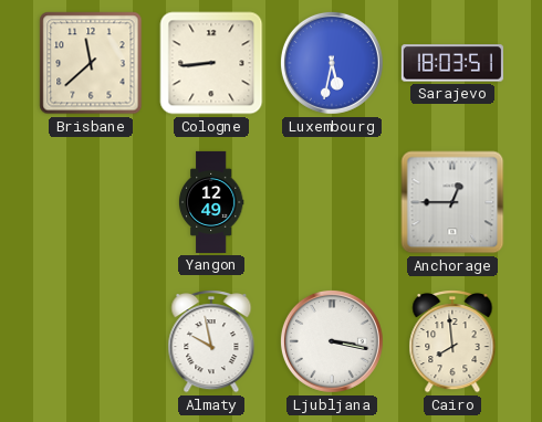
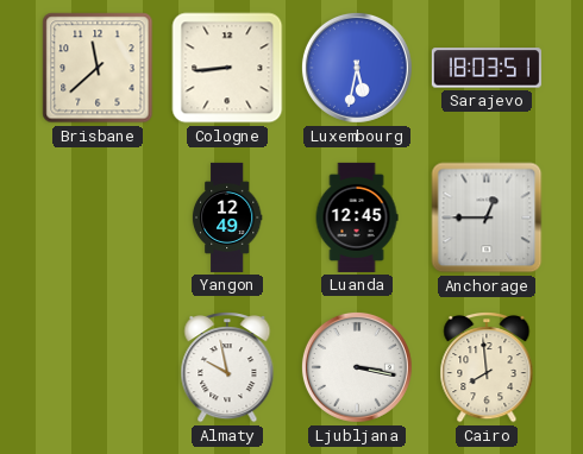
Luanda: none -> 12:45 (357, 217)
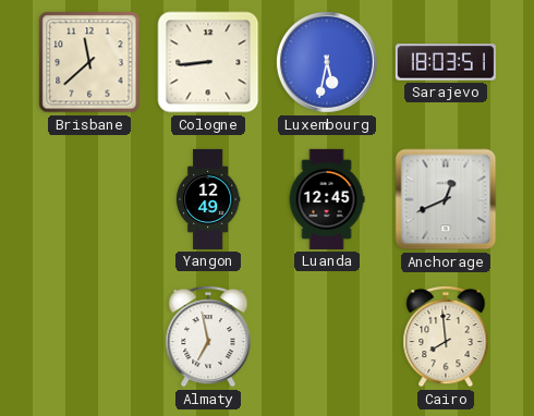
Anchorage: 12:45 -> 12:41 (446, 199)
Almaty: 9:58 -> 6:58 (208, 337)
Ljubljana: 3:17 -> none (357, 367)
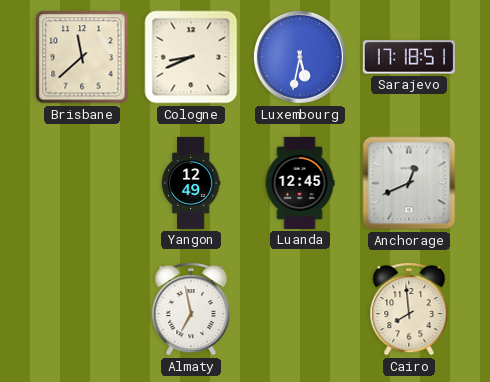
Cologne: 8:44 -> 8:41 (191, 57)
Sarajevo: 18:03 -> 17:18 (409, 57)
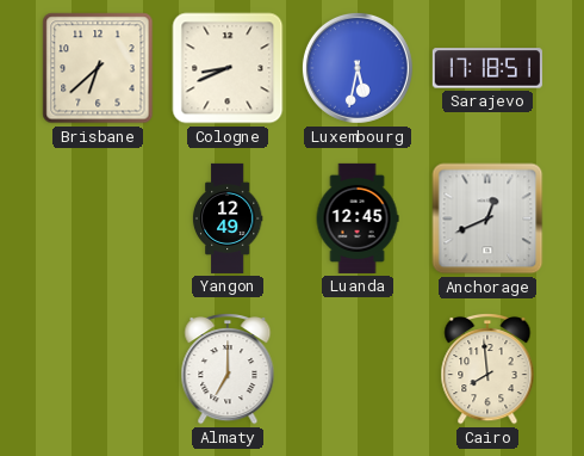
Brisbane: 11:38 -> 6:38 (98, 68)
Almaty: 6:58 -> 7:00 (228, 369)
